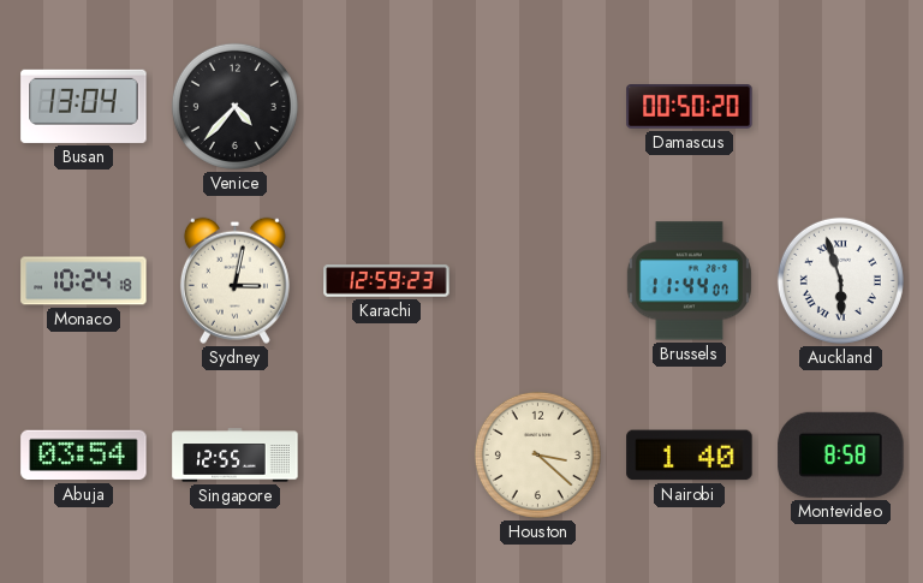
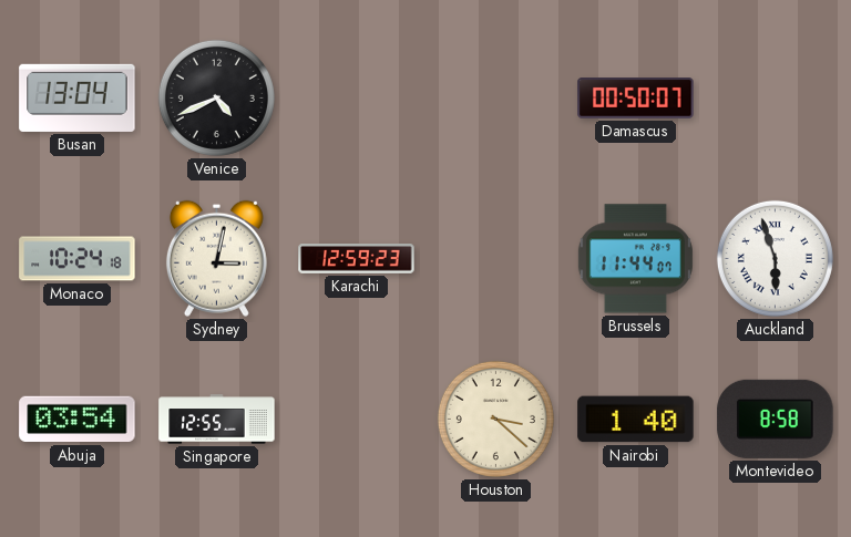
Venice: 4:37 -> 4:41 (216, 97)
Damascus: 00:50:20 -> 00:50:07 (636, 99)
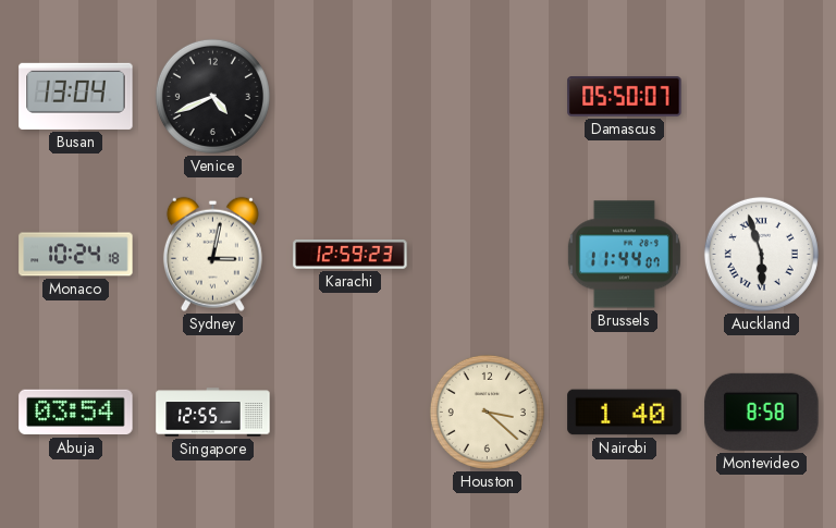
Damascus: 00:50 -> 05:50 (625, 97)
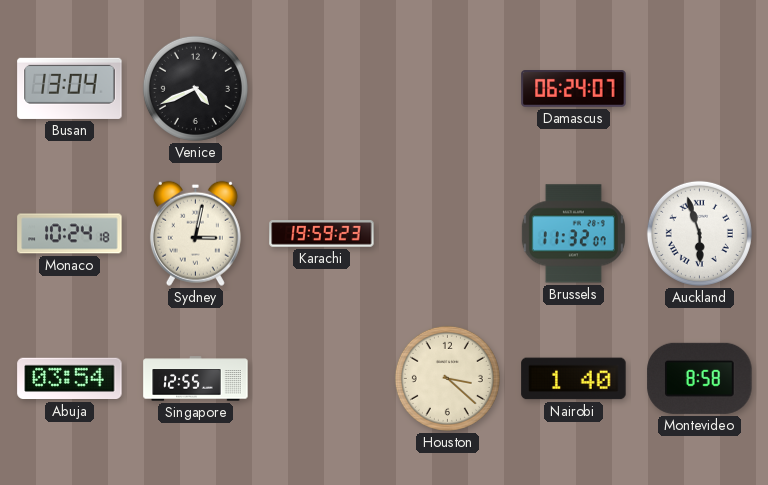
Damascus: 05:50 -> 06:24 (574, 89)
Karachi: 12:59 -> 19:59 (322, 234)
Brussels: 11:44 -> 11:32 (573, 234)
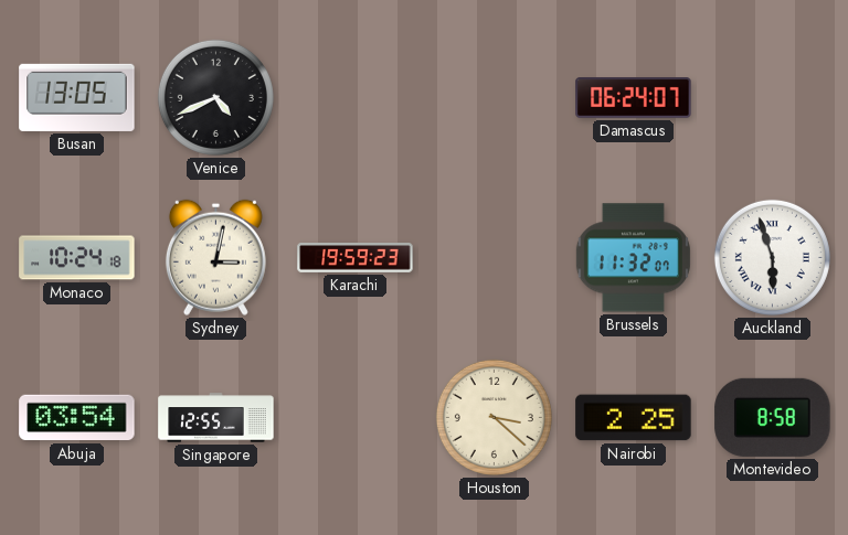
Busan: 13:04 -> 13:05 (77, 97)
Nairobi: 1:40 -> 2:25 (634, 418)
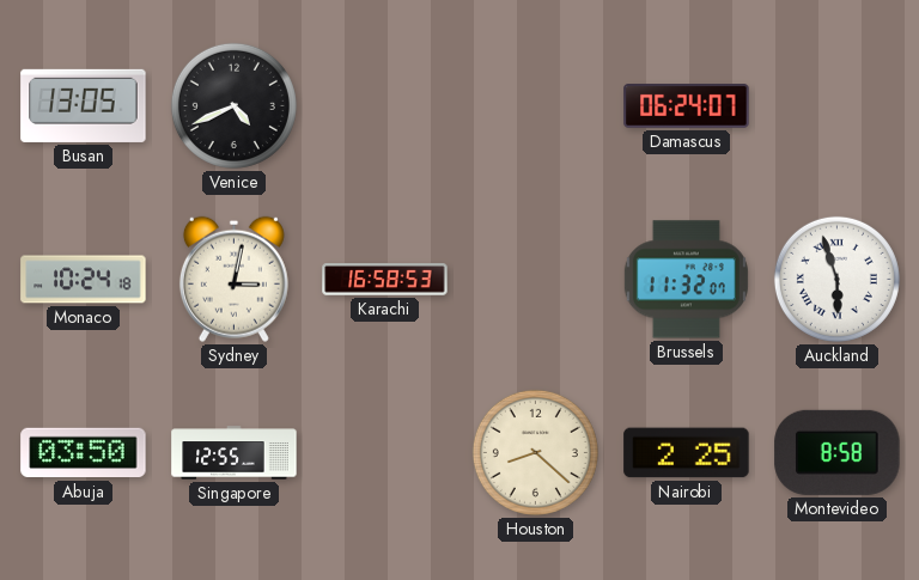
Karachi: 19:59 -> 16:58 (385, 280)
Abuja: 03:54 -> 03:50 (84, 453)
Houston: 3:22 -> 8:22 (535, 452)
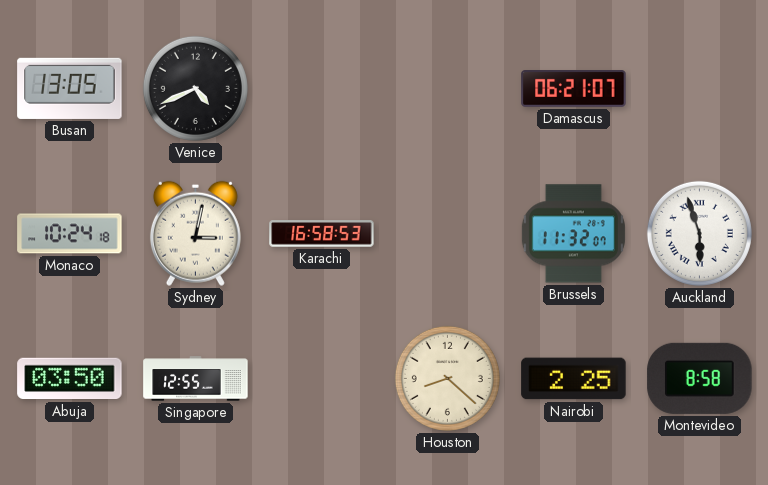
Damascus: 06:24 -> 06:21 (574, 89)
